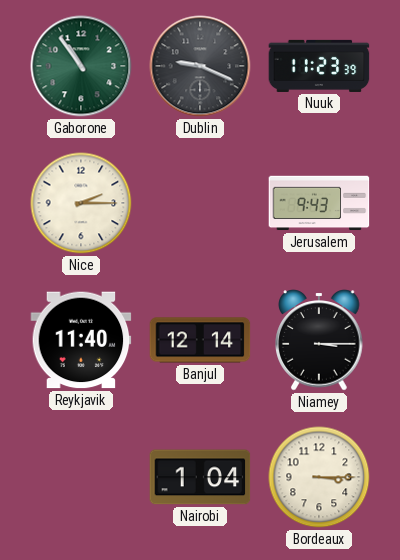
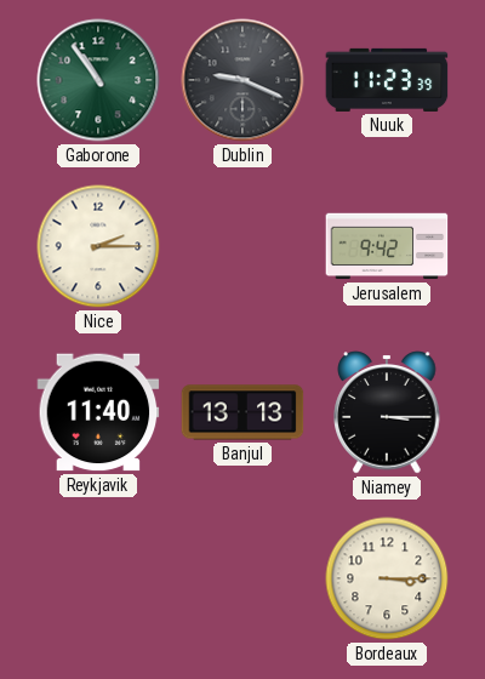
Jerusalem: 9:43 -> 9:42 (387, 246)
Banjul: 12:14 -> 13:13 (242, 412)
Nairobi: 1:04 -> none (200, 477)
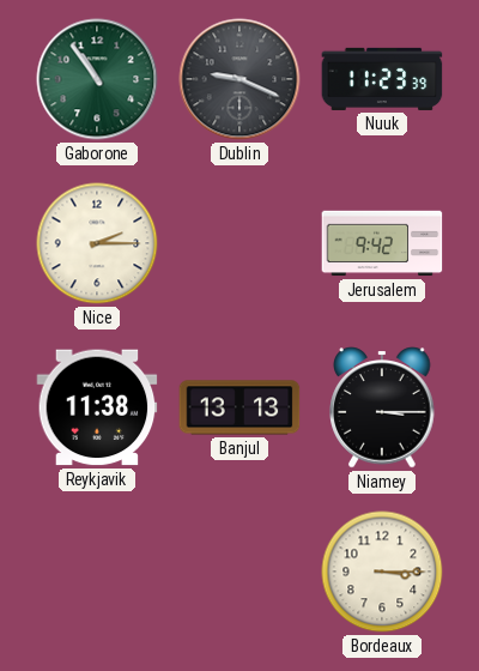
Reykjavik: 11:40 -> 11:38 (97, 407)
